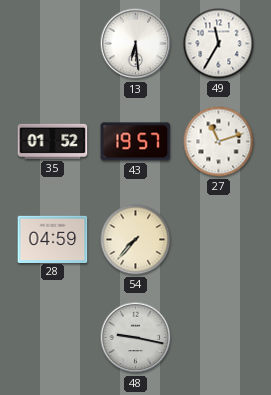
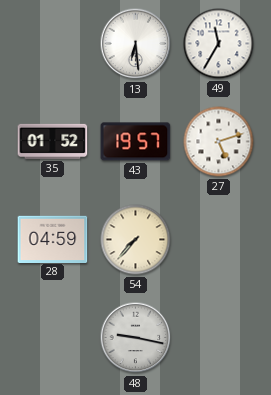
27: 11:12 -> 5:12 (219, 142)
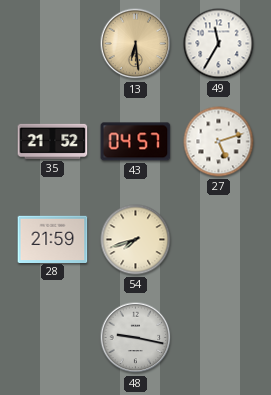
13 dial: white -> champagne (136, 44)
35: 01:52 -> 21:52 (53, 141)
43: 19:57 -> 04:57 (136, 142)
28: 04:59 -> 21:59 (53, 239)
54: 7:37 -> 7:42 (136, 240)
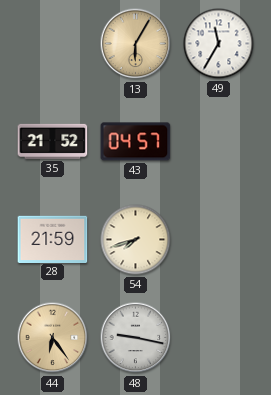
13: 6:29 -> 6:05 (136, 44)
27: 5:12 -> none (219, 142)
44: none -> 6:24 (53, 338)
